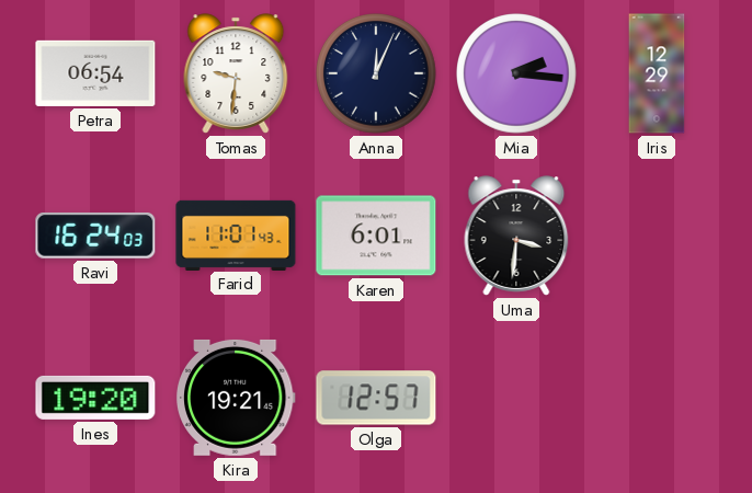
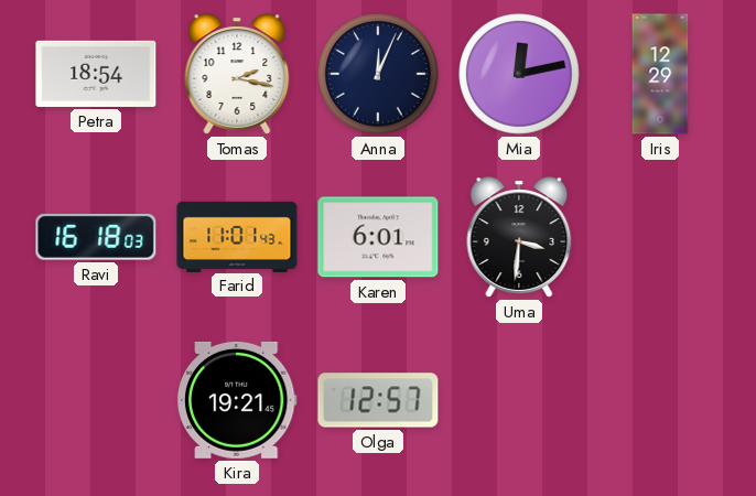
Petra: 06:54 -> 18:54 (96, 74)
Tomas: 9:31 -> 2:17 (237, 74)
Mia: 2:16 -> 12:13 (520, 75)
Ravi: 16:24 -> 16:18 (96, 237)
Ines: 19:20 -> none (95, 398)
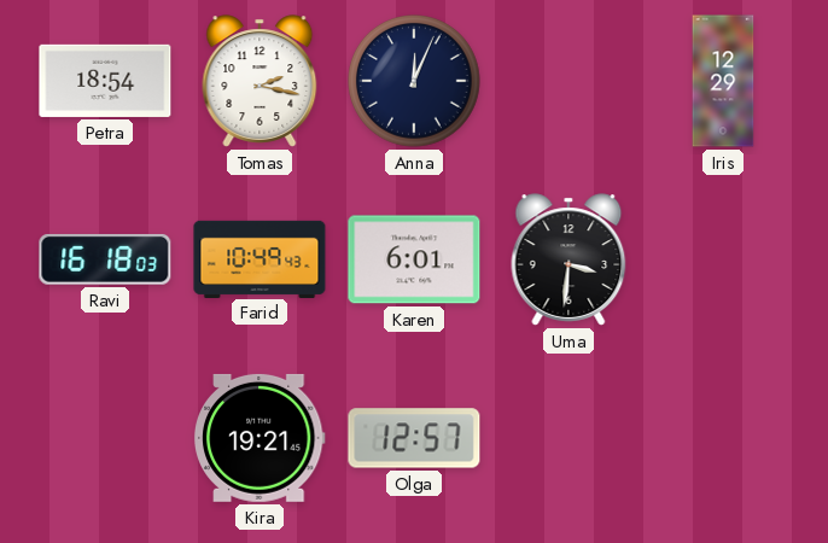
Mia: 12:13 -> none (520, 75)
Farid: 11:01 -> 10:49 (260, 258)
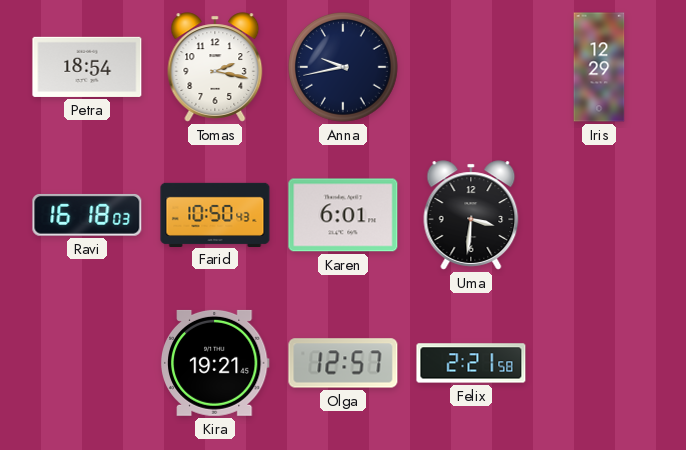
Anna: 12:04 -> 9:43 (344, 68)
Farid: 10:49 -> 10:50 (215, 214)
Felix: none -> 2:21 (471, 363)
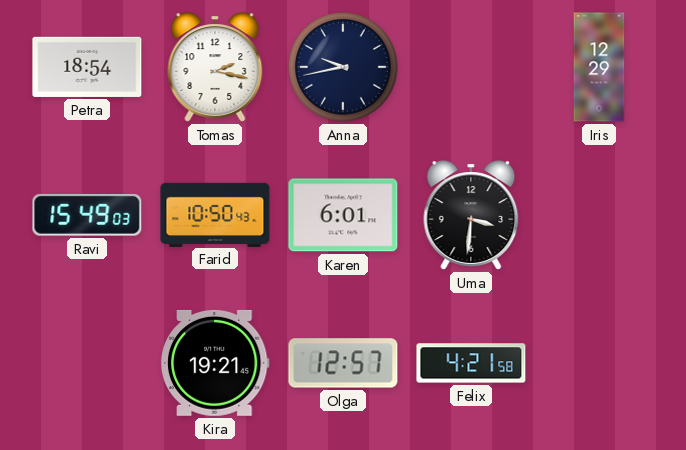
Ravi: 16:18 -> 15:49 (87, 215)
Felix: 2:21 -> 4:21 (471, 363)
